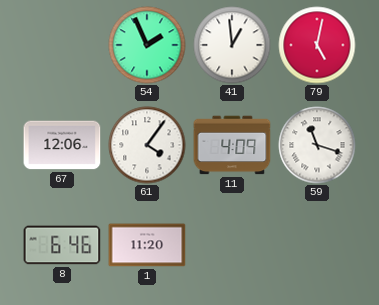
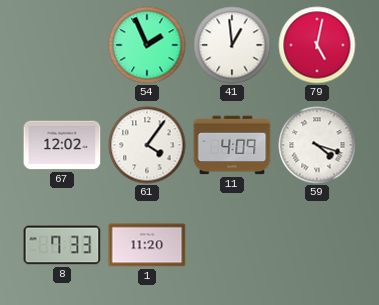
67: 12:06 -> 12:02 (62, 145)
59: 11:18 -> 4:18 (317, 145)
8: 6:46 -> 7:33 (62, 245)
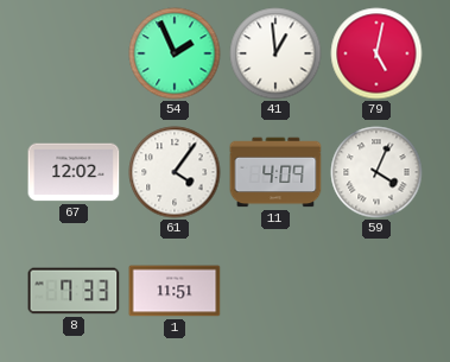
59: 4:18 -> 4:04 (376, 172)
1: 11:20 -> 11:51 (175, 291)
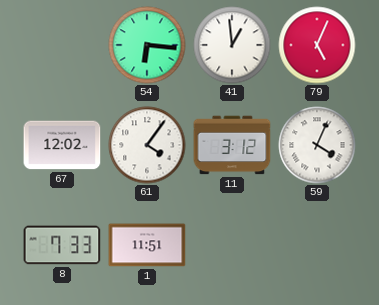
54: 1:56 -> 6:16 (147, 45)
79: 5:02 -> 5:04 (317, 45)
11: 4:09 -> 3:12 (232, 145)
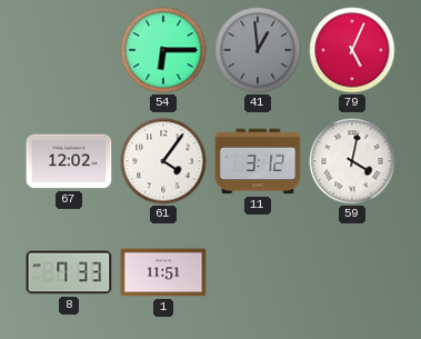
54: 6:16 -> 6:15 (163, 50)
41 dial: white -> grey (258, 50)
59: 4:04 -> 4:02 (352, 161)
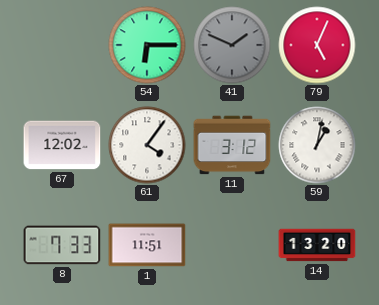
41: 12:59 -> 1:49 (232, 45)
59: 4:02 -> 1:02 (317, 145)
14: none -> 13:20 (317, 245)
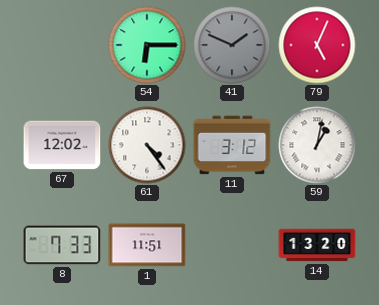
61: 4:06 -> 4:24 (147, 145)
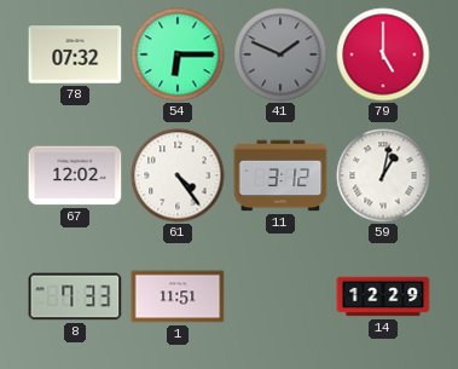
78: none -> 07:32 (75, 54)
79: 5:04 -> 5:00 (383, 54)
14: 13:20 -> 12:29 (383, 296)
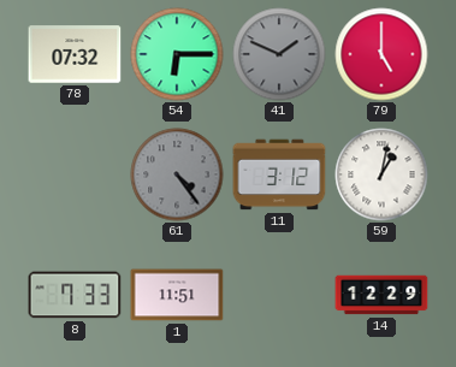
67: 12:02 -> none (75, 175)
61 dial: white -> grey (177, 174)
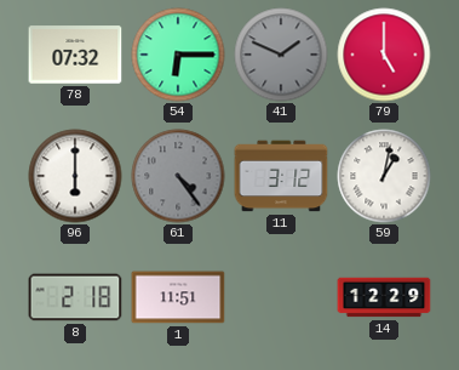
96: none -> 6:00 (75, 176)
8: 7:33 -> 2:18 (75, 297)
